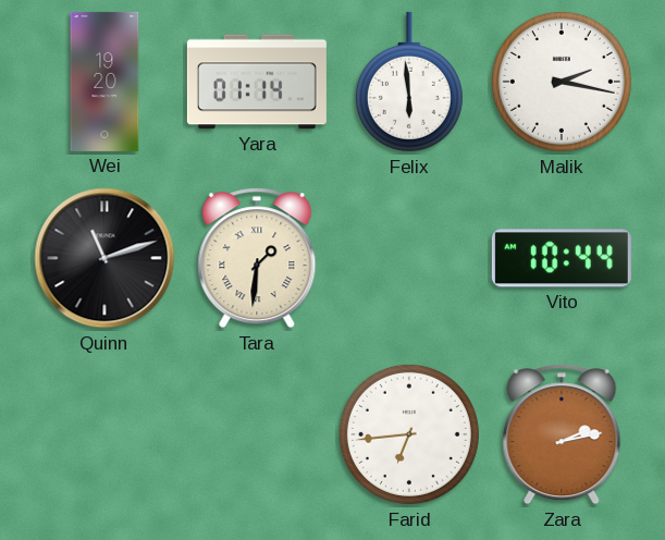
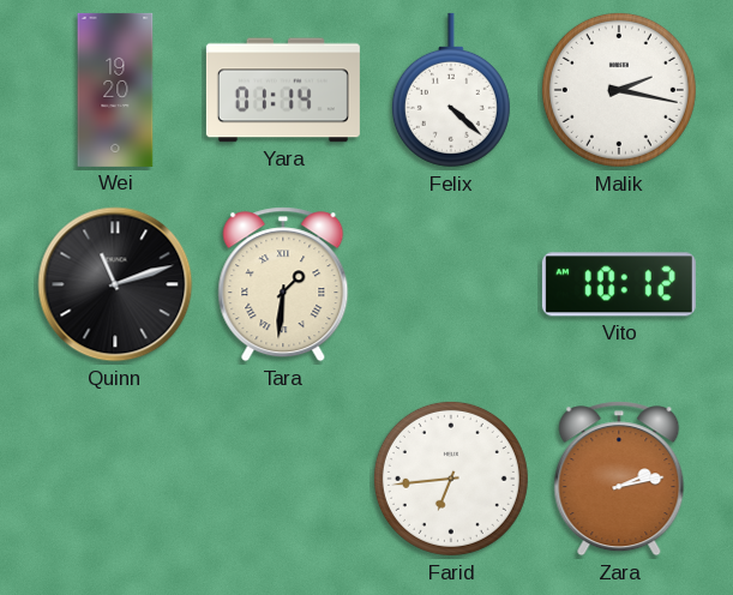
Felix: 5:59 -> 4:22 (451, 90)
Vito: 10:44 -> 10:12 (619, 284)
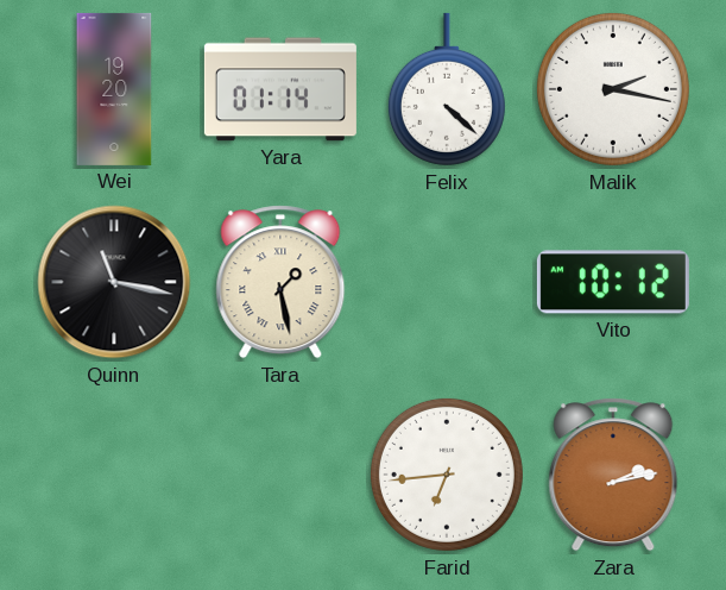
Quinn: 11:12 -> 11:17 (114, 282)
Tara: 1:31 -> 1:28 (280, 282)
